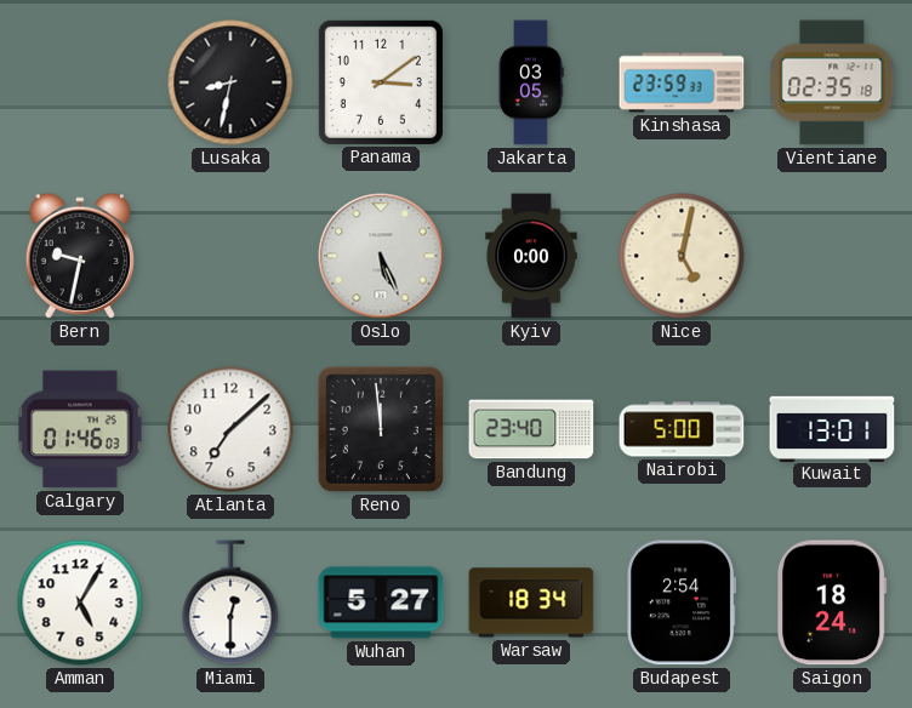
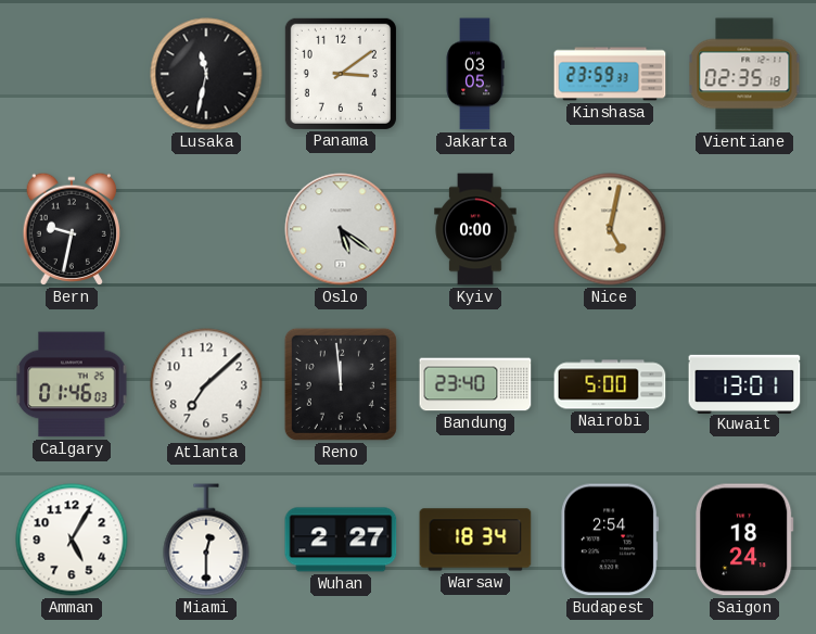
Lusaka: 8:32 -> 11:32 (206, 74)
Oslo: 5:26 -> 5:21 (341, 229)
Wuhan: 5:27 -> 2:27 (341, 540)
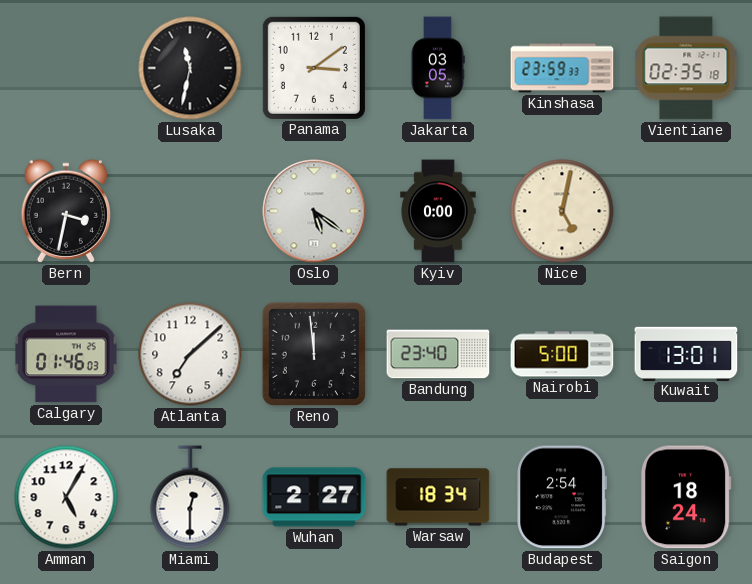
Bern: 9:32 -> 3:32 (65, 211)
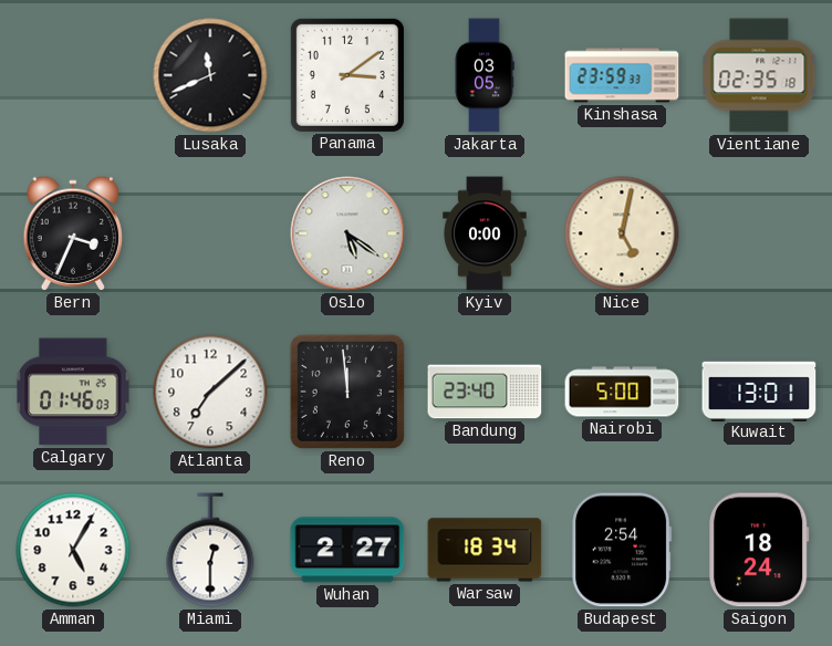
Lusaka: 11:32 -> 11:41 (210, 75)
Bern: 3:32 -> 3:34 (72, 233)
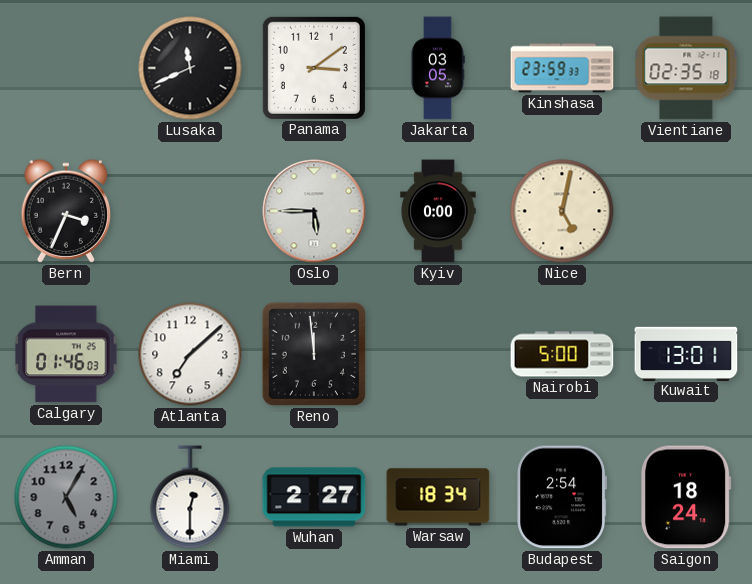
Oslo: 5:21 -> 5:45 (314, 211)
Bandung: 23:40 -> none (485, 392)
Amman dial: white -> grey (66, 497)
